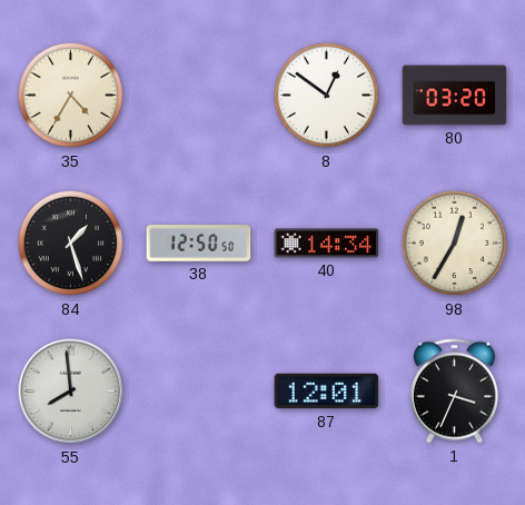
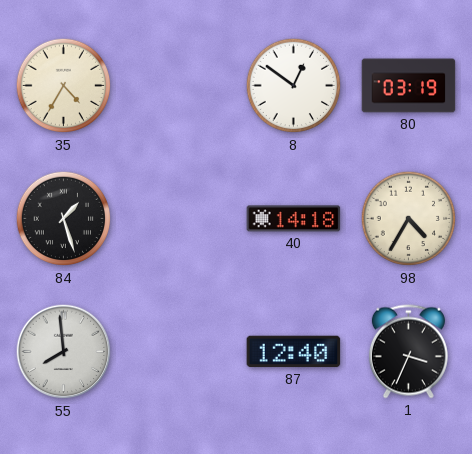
80: 03:20 -> 03:19 (409, 86)
38: 12:50 -> none (199, 244)
40: 14:34 -> 14:18 (294, 219)
98: 12:35 -> 4:35 (409, 219)
87: 12:01 -> 12:40 (294, 352)
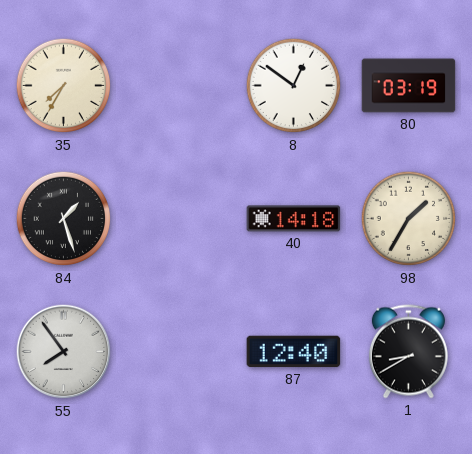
35: 4:35 -> 7:35 (64, 86)
98: 4:35 -> 1:35 (409, 219)
55: 7:59 -> 7:54 (64, 352)
1: 3:34 -> 8:40 (408, 352)
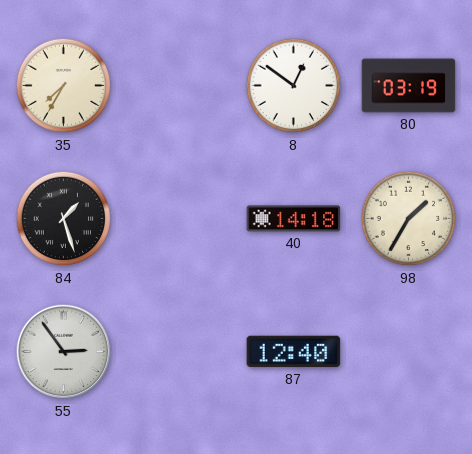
55: 7:54 -> 2:54 (64, 352)
1: 8:40 -> none (408, 352)
